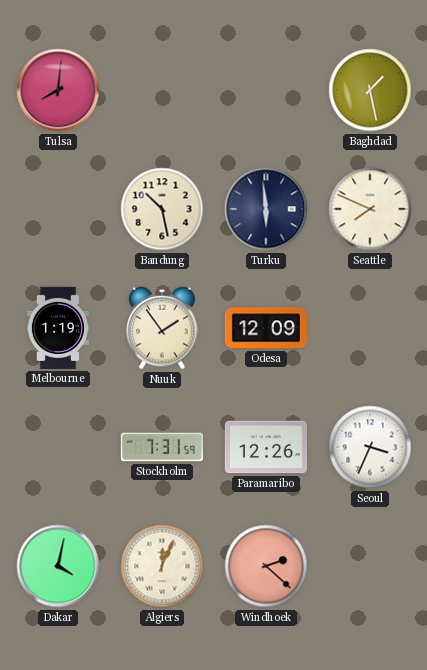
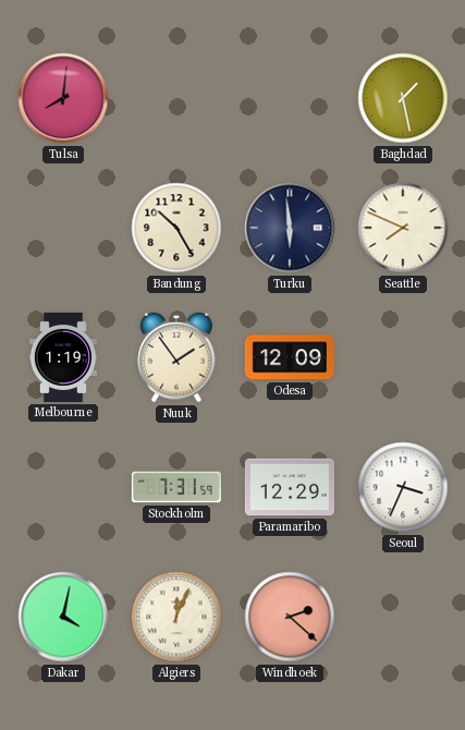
Bandung: 10:28 -> 10:25 (176, 228)
Paramaribo: 12:26 -> 12:29 (290, 487)
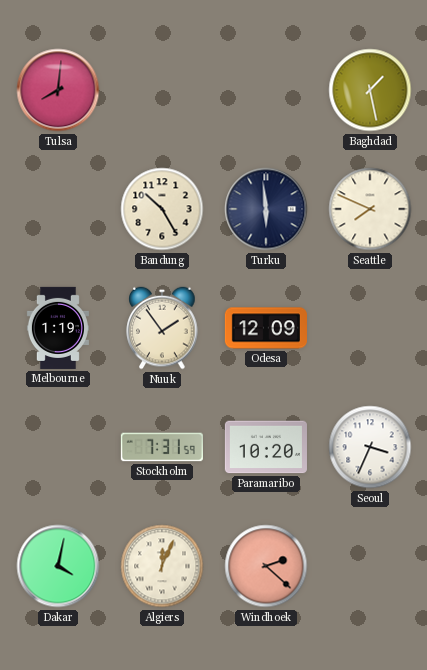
Paramaribo: 12:29 -> 10:20 (266, 447)
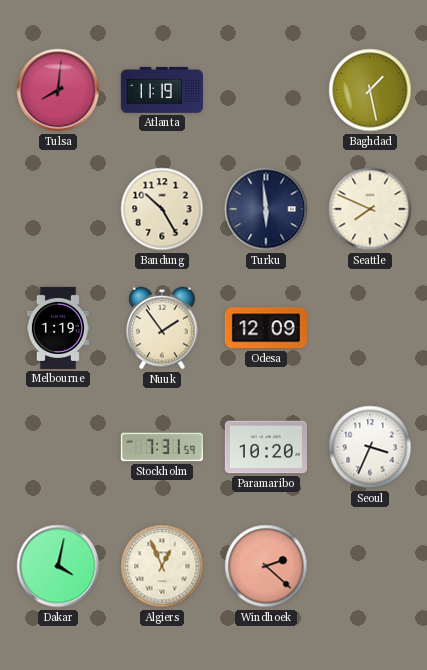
Atlanta: none -> 11:19 (162, 90)
Algiers: 12:04 -> 12:56 (162, 566)
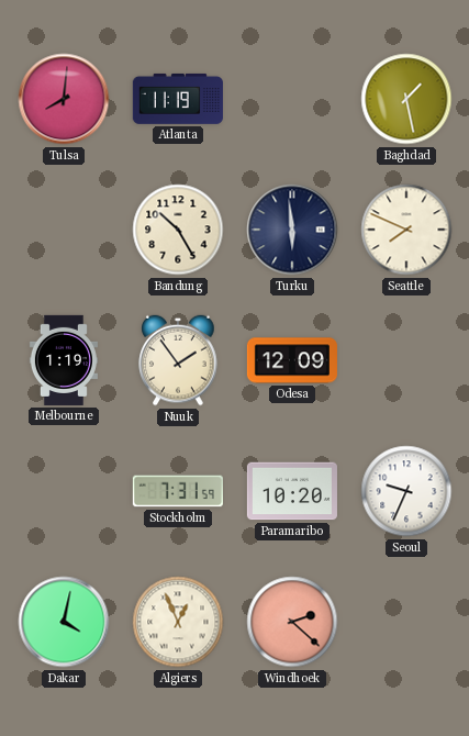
Seoul: 3:34 -> 9:34 (406, 491)
